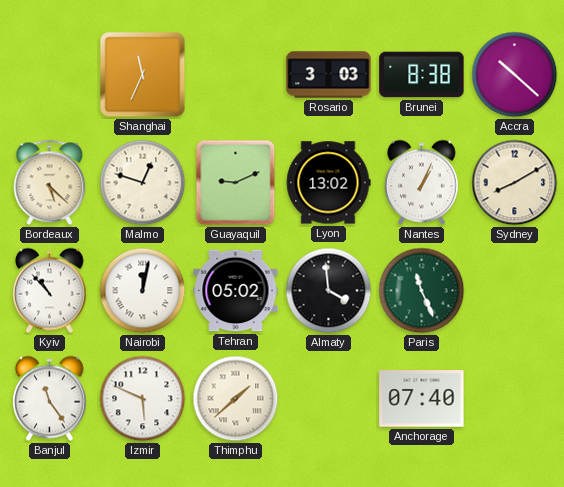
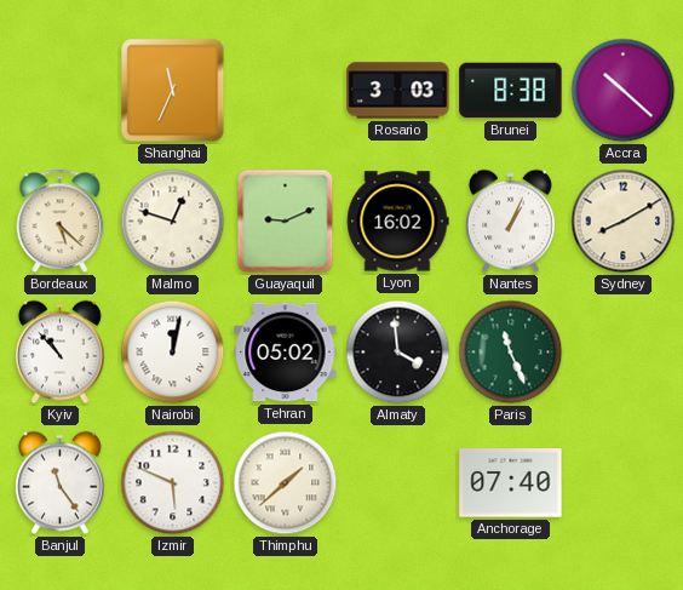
Lyon: 13:02 -> 16:02 (397, 222)
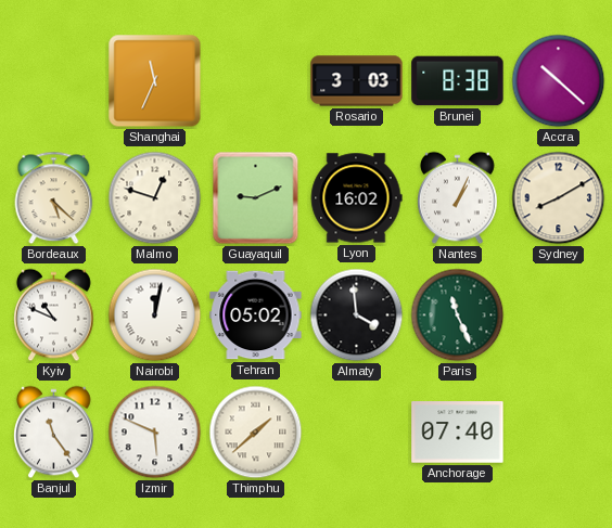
Kyiv: 10:53 -> 10:49 (54, 315)
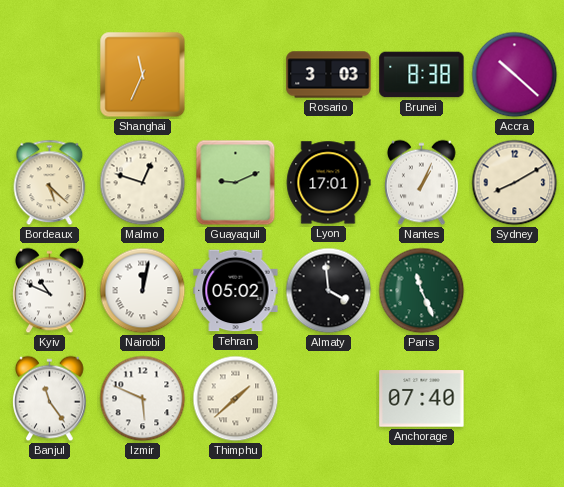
Lyon: 16:02 -> 17:01 (328, 183)
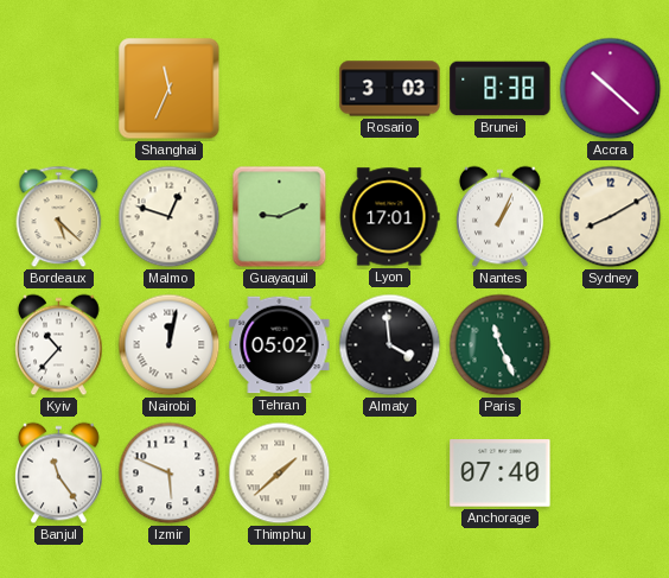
Kyiv: 10:49 -> 10:37 (59, 345)
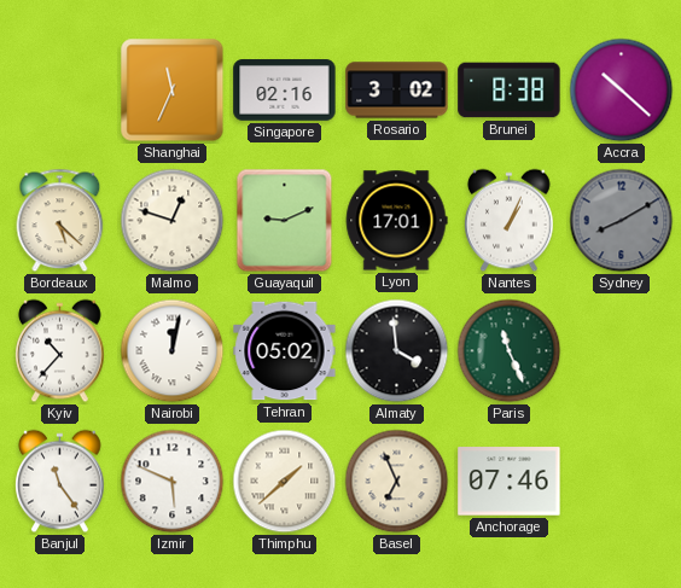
Singapore: none -> 02:16 (285, 91)
Rosario: 3:03 -> 3:02 (397, 91)
Sydney dial: cream -> grey (622, 221)
Basel: none -> 6:56 (397, 482)
Anchorage: 07:40 -> 07:46 (510, 482)
